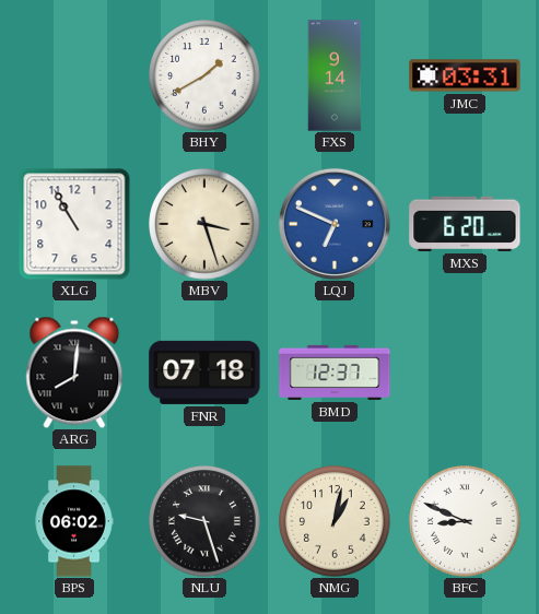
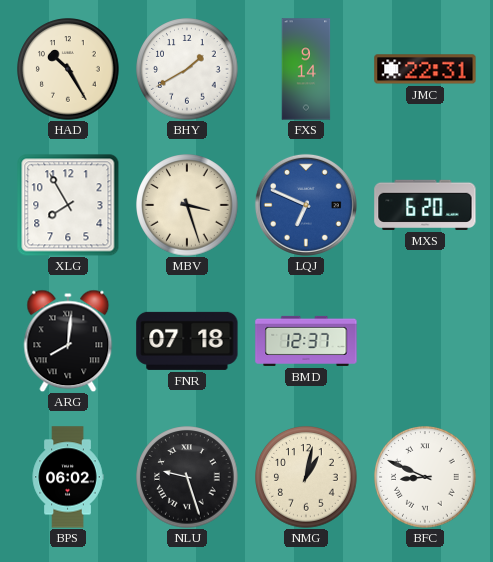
HAD: none -> 10:25 (68, 69)
JMC: 03:31 -> 22:31 (425, 69)
XLG: 10:55 -> 7:55 (68, 205)
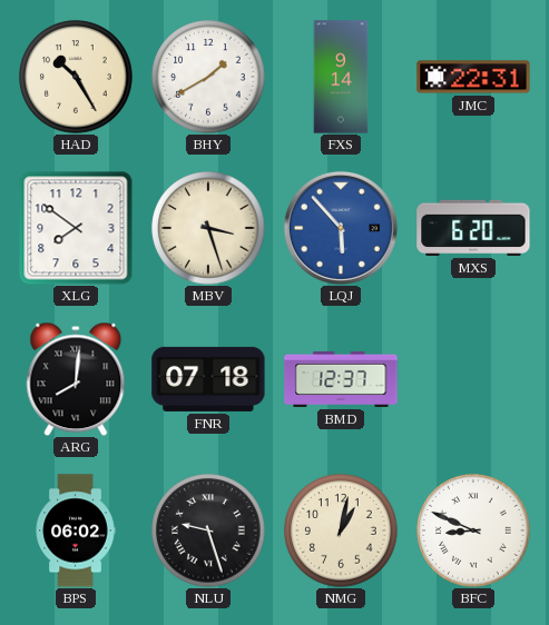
XLG: 7:55 -> 7:51 (76, 228)
LQJ: 6:49 -> 5:53 (341, 228)
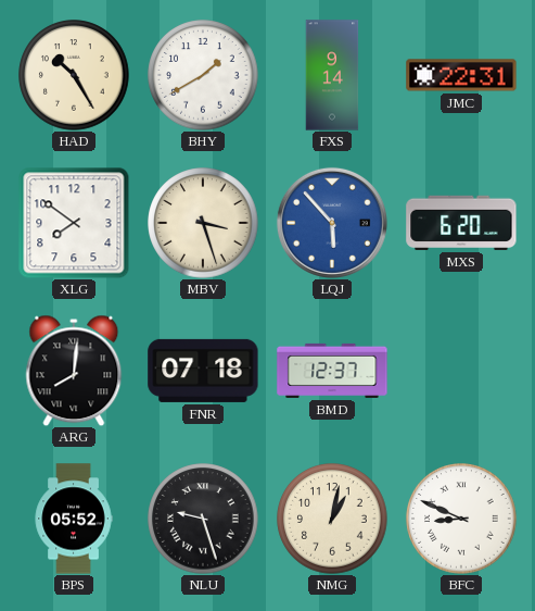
BPS: 06:02 -> 05:52 (74, 519)
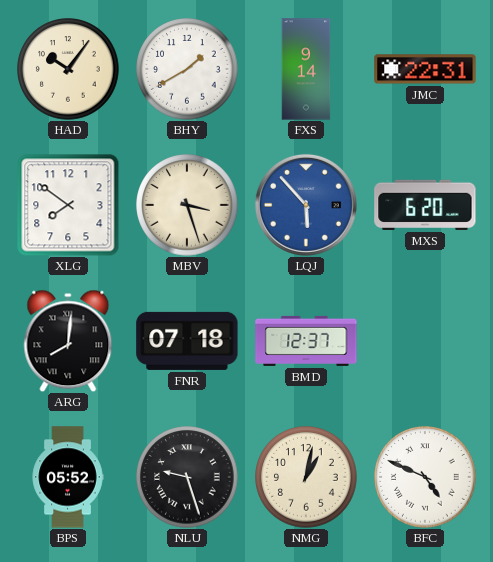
HAD: 10:25 -> 10:06 (68, 69)
BFC: 8:49 -> 4:49 (425, 477)
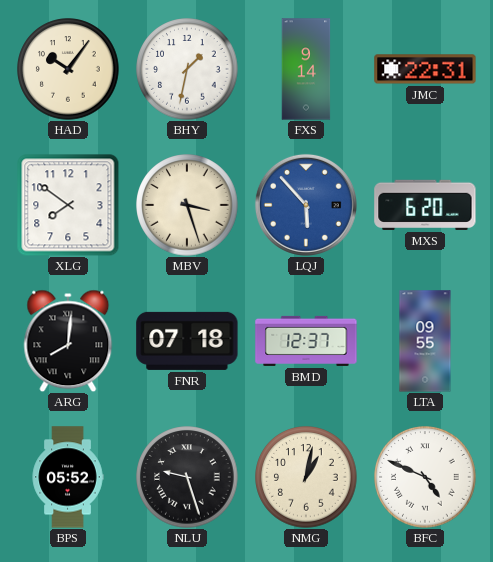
BHY: 1:40 -> 1:32 (187, 69)
LTA: none -> 09:55 (425, 341)
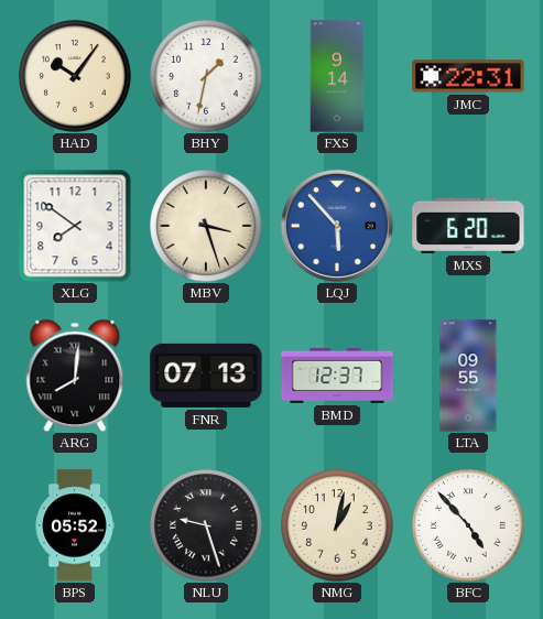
FNR: 07:18 -> 07:13 (206, 376)
BFC: 4:49 -> 4:53 (468, 525)
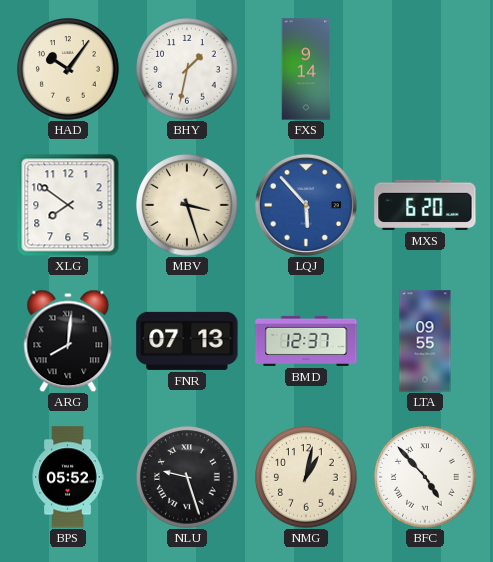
JMC: 22:31 -> none (468, 76)
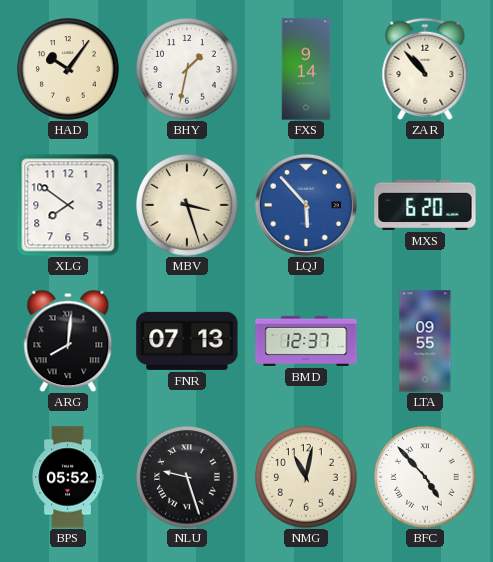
ZAR: none -> 10:53 (425, 69)
NMG: 1:02 -> 11:02 (306, 477)
